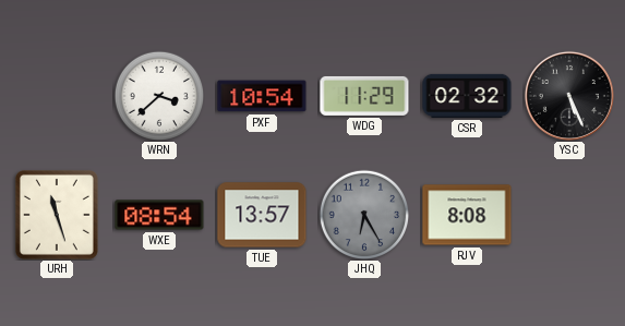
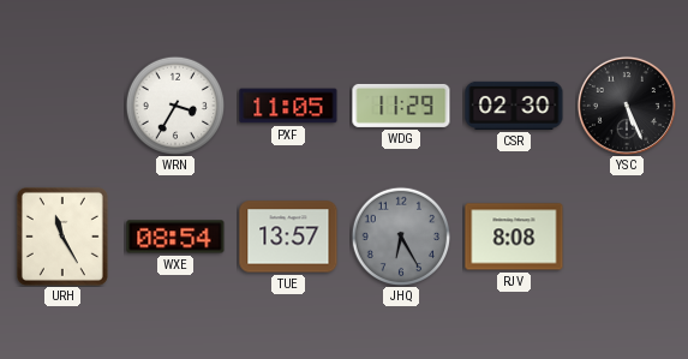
WRN: 3:38 -> 3:35 (175, 106)
PXF: 10:54 -> 11:05 (288, 106)
CSR: 02:32 -> 02:30 (514, 106)
URH: 11:27 -> 11:25 (62, 237)
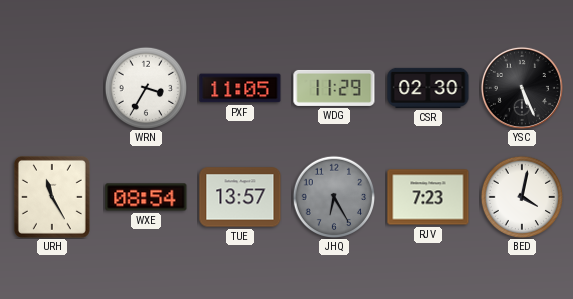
RJV: 8:08 -> 7:23 (428, 197)
BED: none -> 4:02 (522, 197)
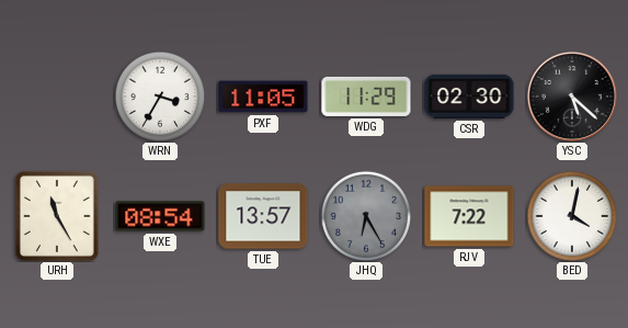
YSC: 5:26 -> 5:22 (572, 97)
RJV: 7:23 -> 7:22 (469, 216)
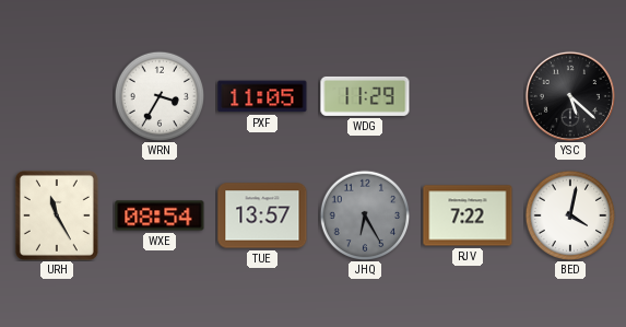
CSR: 02:30 -> none (469, 97)
